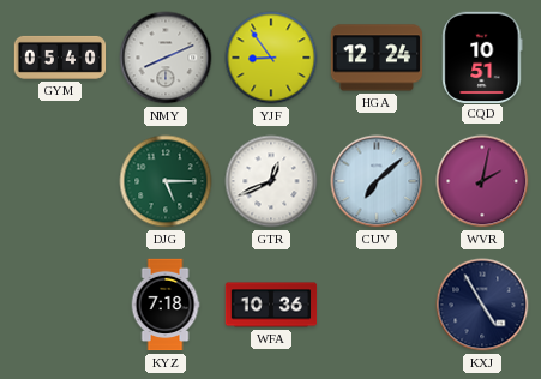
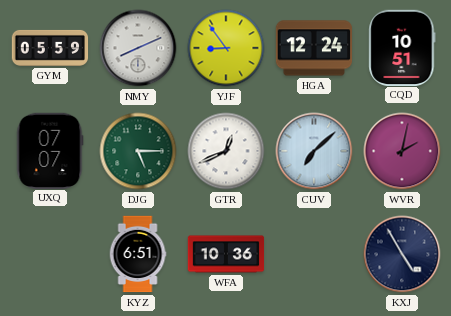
GYM: 05:40 -> 05:59 (50, 48)
UXQ: none -> 07:07 (50, 150)
KYZ: 7:18 -> 6:51 (138, 254)
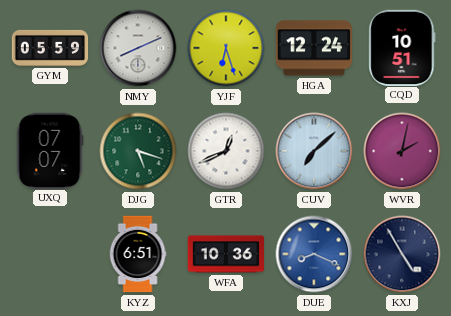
YJF: 8:54 -> 6:27 (226, 48)
DJG: 5:15 -> 5:18 (138, 151)
DUE: none -> 8:19 (314, 254)
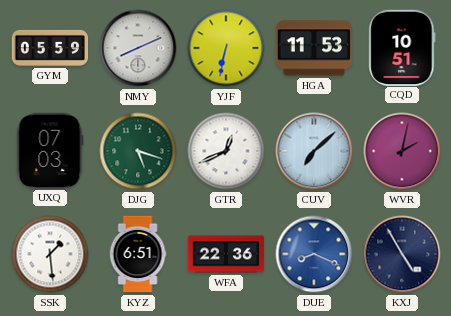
YJF: 6:27 -> 6:32 (226, 48)
HGA: 12:24 -> 11:53 (314, 48)
UXQ: 07:07 -> 07:03 (50, 150)
SSK: none -> 1:29 (50, 254)
WFA: 10:36 -> 22:36 (226, 254)
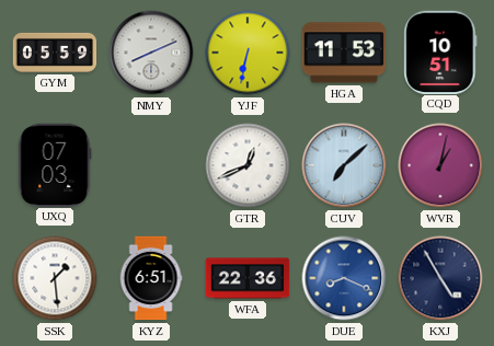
DJG: 5:18 -> none (138, 151)
WVR: 2:02 -> 1:02 (440, 165)
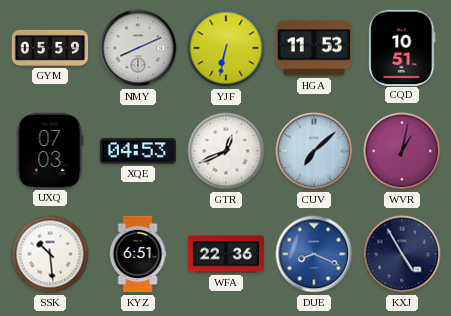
XQE: none -> 04:53 (138, 151)
SSK: 1:29 -> 10:29 (50, 254)
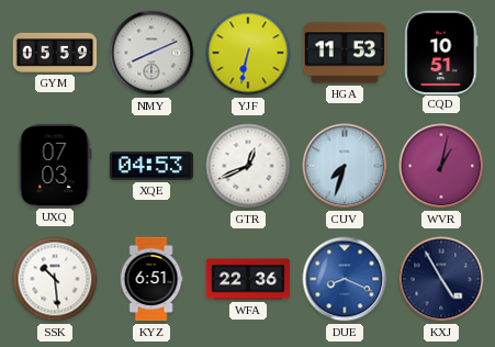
CUV: 7:08 -> 7:33 (345, 166)
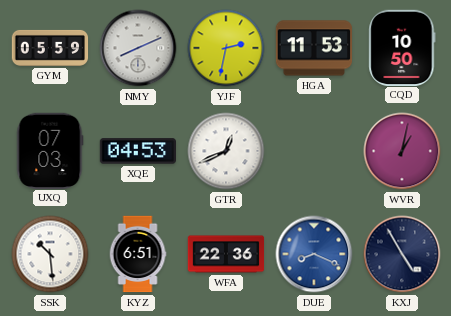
YJF: 6:32 -> 2:32 (226, 48)
CQD: 10:51 -> 10:50 (402, 47)
CUV: 7:33 -> none (345, 166)
